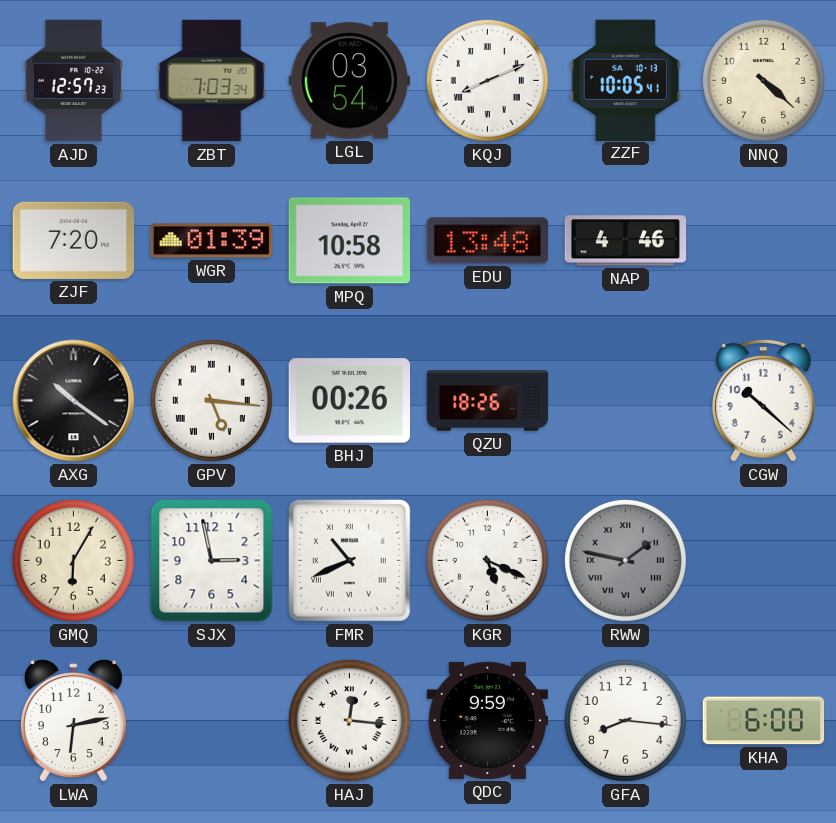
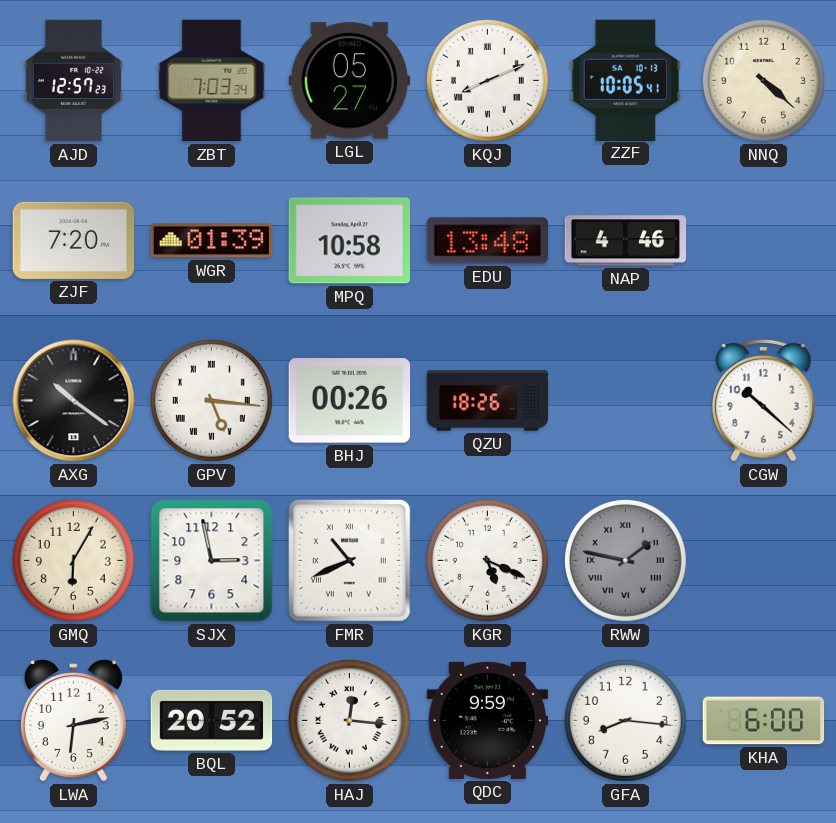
LGL: 03:54 -> 05:27 (349, 81)
BQL: none -> 20:52 (212, 720)
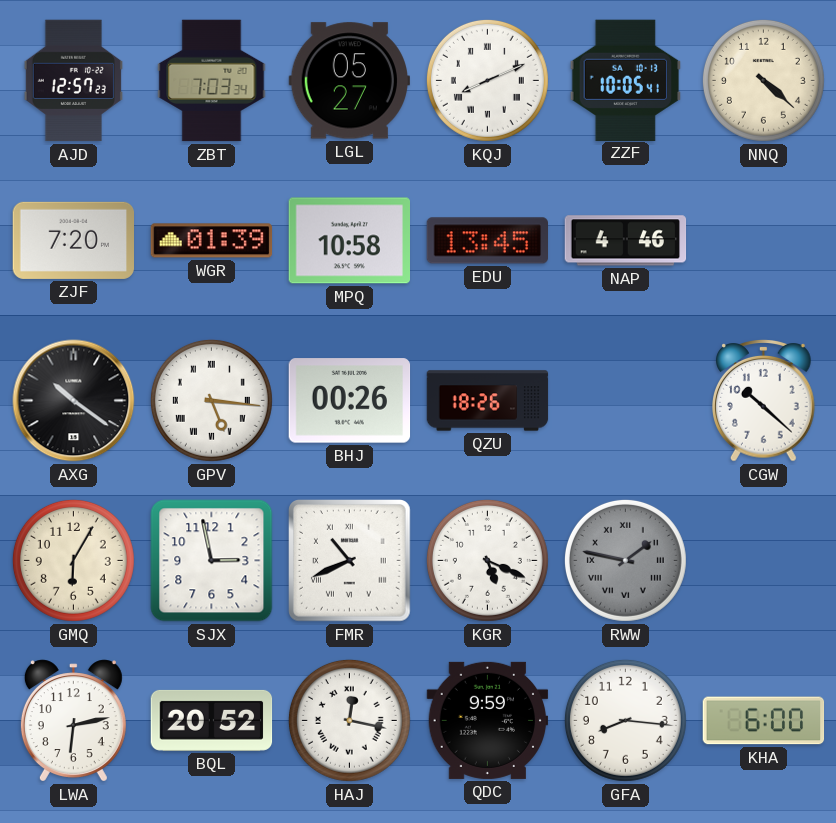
EDU: 13:48 -> 13:45 (487, 241)
HAJ: 12:16 -> 12:17 (349, 720)
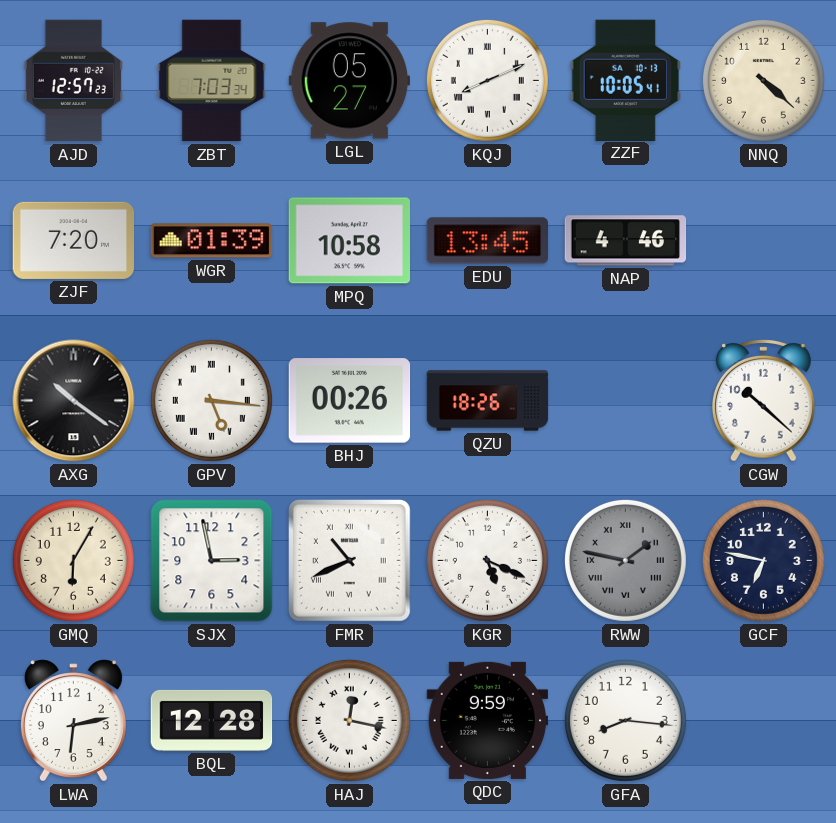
GCF: none -> 6:47 (763, 560)
BQL: 20:52 -> 12:28 (212, 720)
KHA: 6:00 -> none (764, 721)
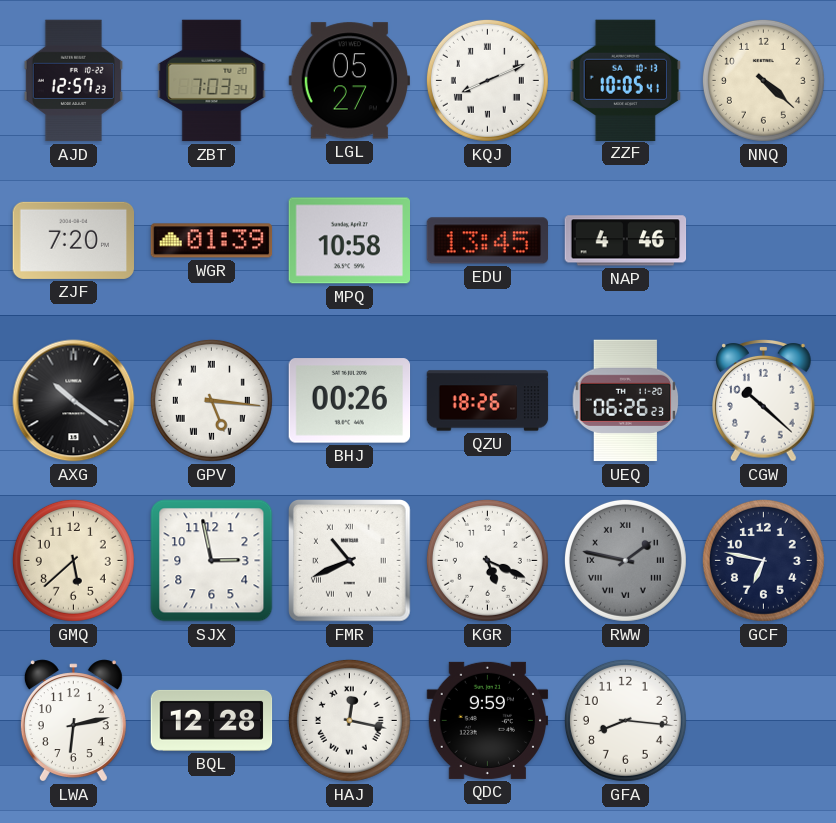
UEQ: none -> 06:26 (626, 401)
GMQ: 6:05 -> 5:38 (73, 560)
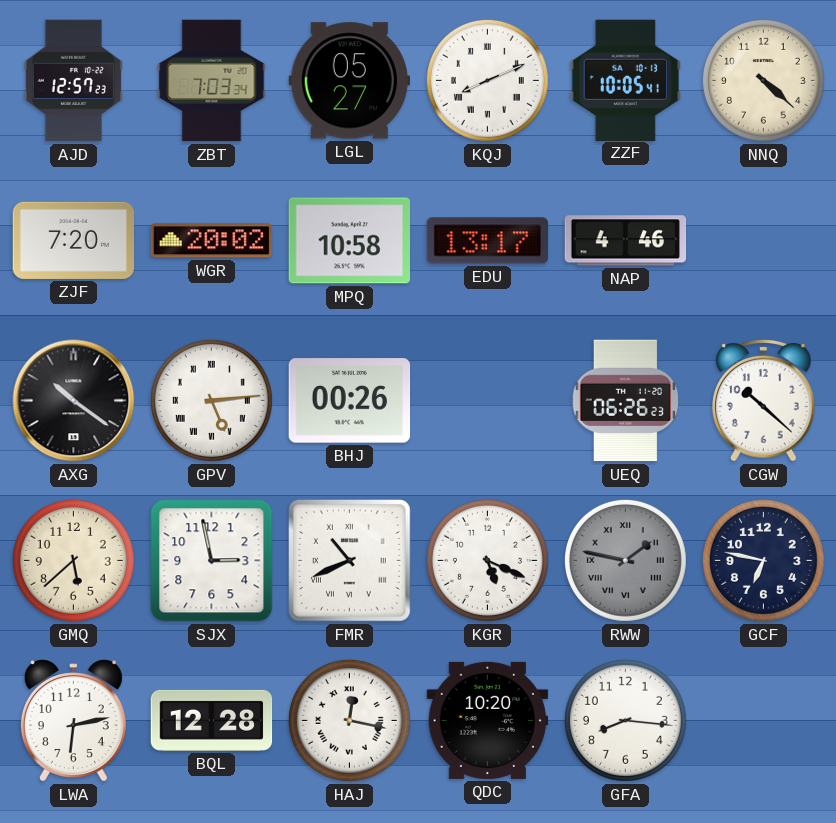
WGR: 01:39 -> 20:02 (212, 241)
EDU: 13:45 -> 13:17 (487, 241)
GPV: 5:16 -> 5:14 (211, 400)
QZU: 18:26 -> none (488, 401)
QDC: 9:59 -> 10:20 (488, 720)
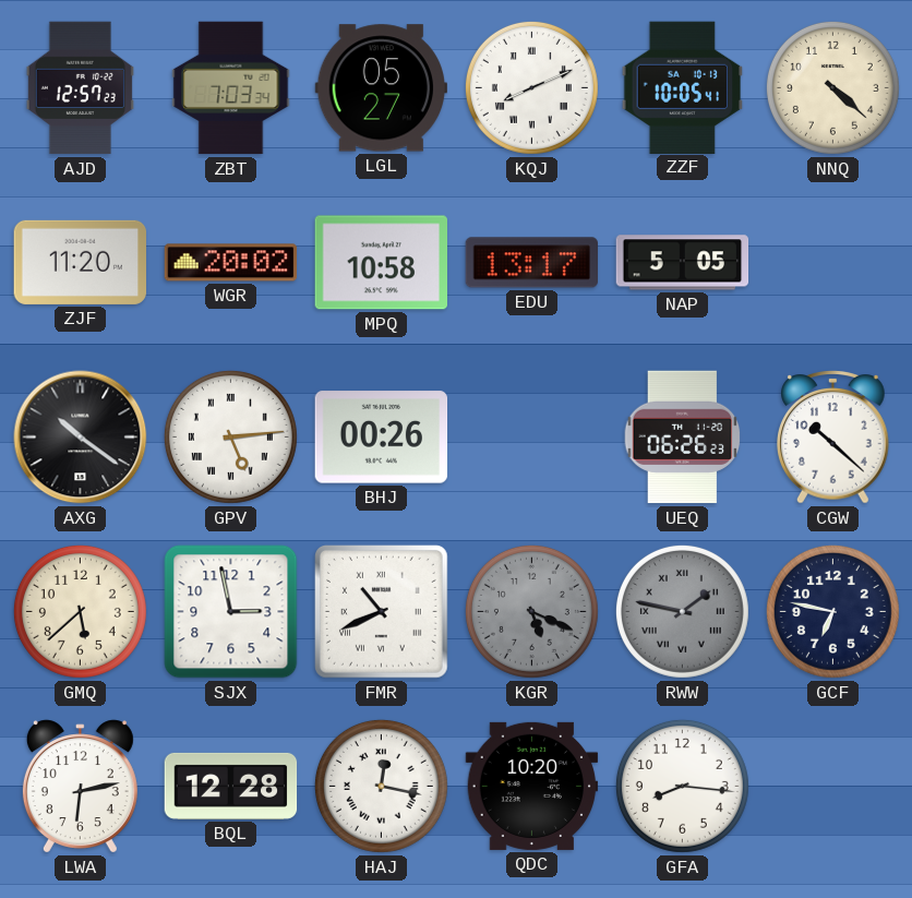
ZJF: 7:20 -> 11:20 (81, 262)
NAP: 4:46 -> 5:05 (683, 263)
KGR dial: white -> grey (531, 611)
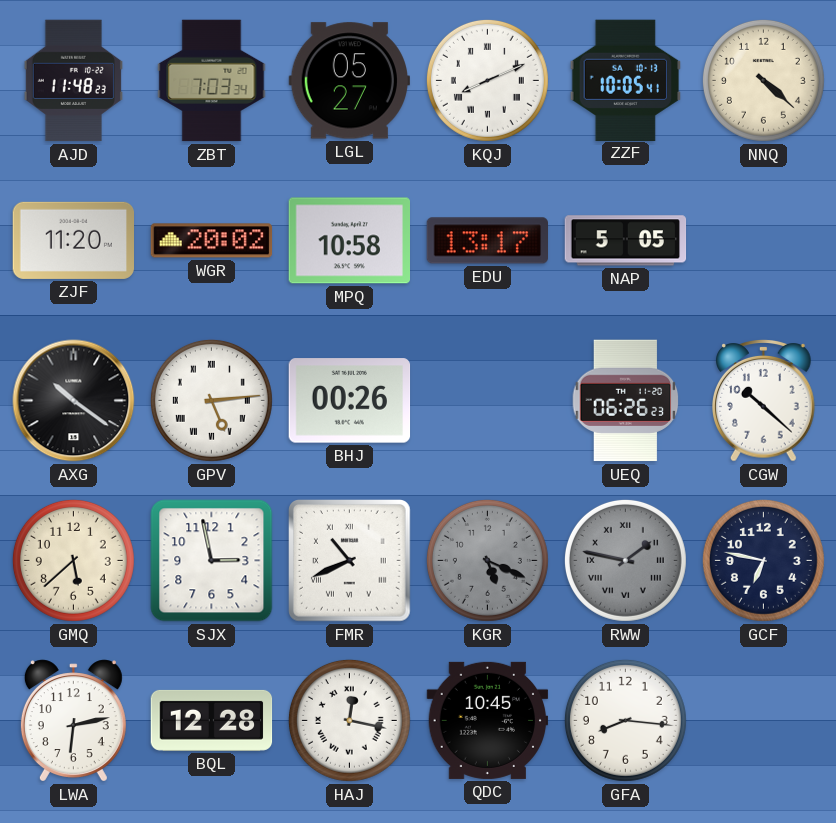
AJD: 12:57 -> 11:48 (73, 81)
QDC: 10:20 -> 10:45 (488, 720)
